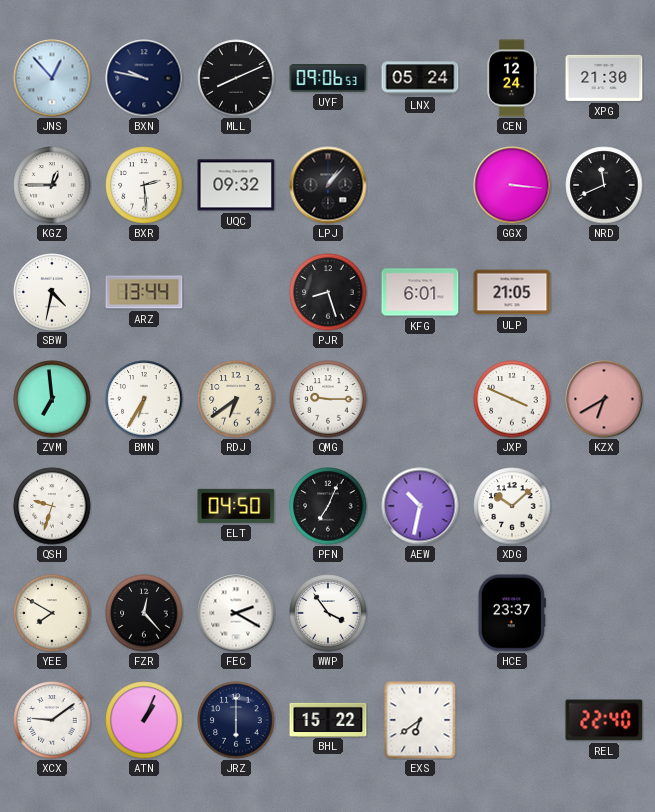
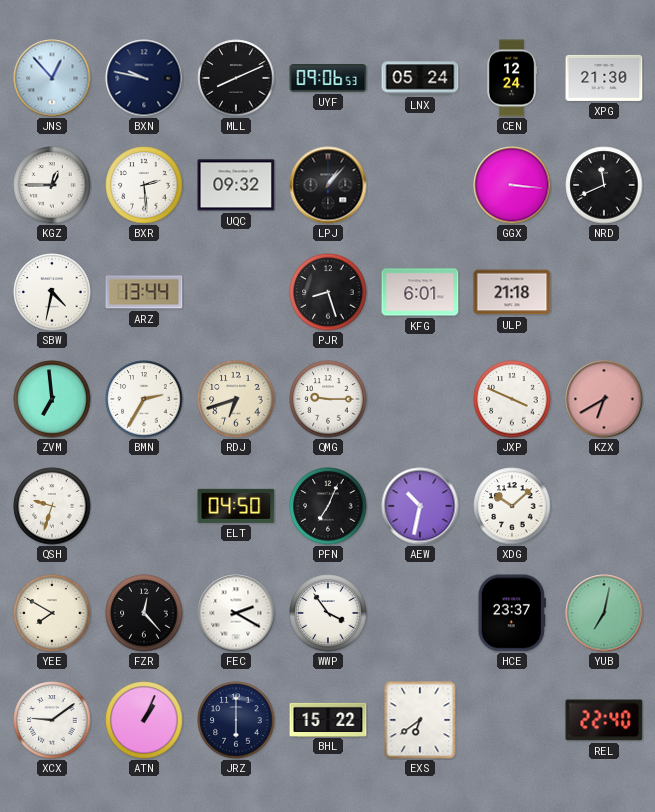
ULP: 21:05 -> 21:18 (512, 292)
BMN: 6:35 -> 2:35 (144, 399)
RDJ: 6:39 -> 6:42 (236, 399)
YUB: none -> 7:02 (604, 613)
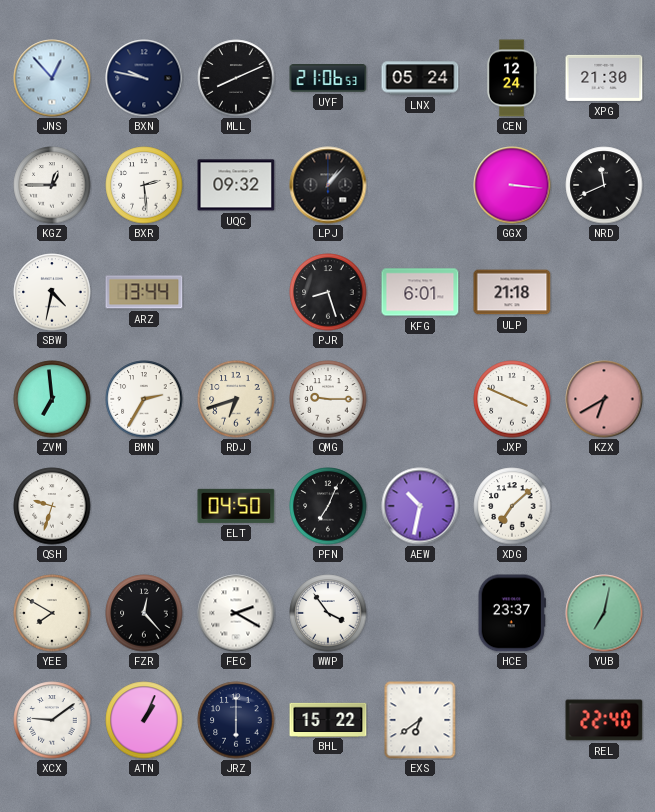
UYF: 09:06 -> 21:06 (328, 79)
XDG: 10:08 -> 7:08 (512, 506)
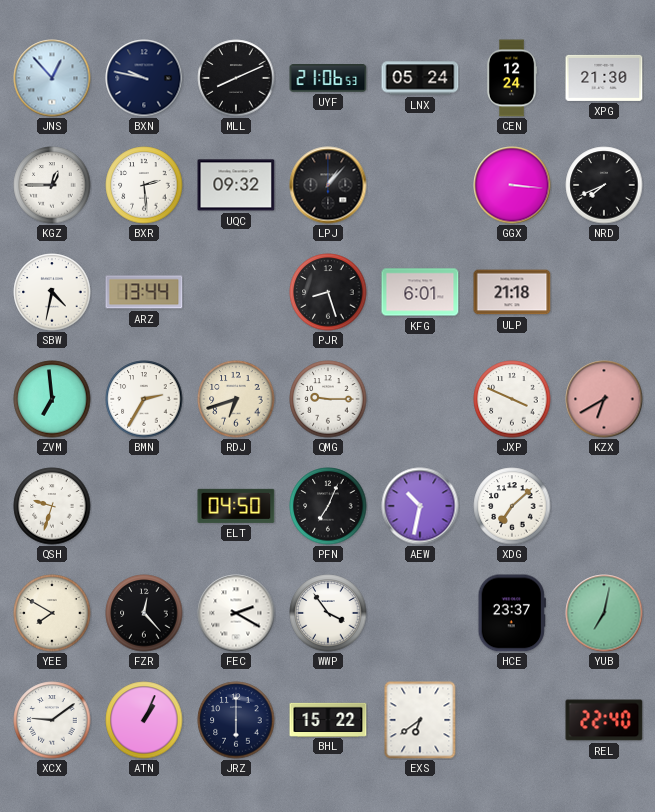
NRD: 11:41 -> 7:41 (604, 185)
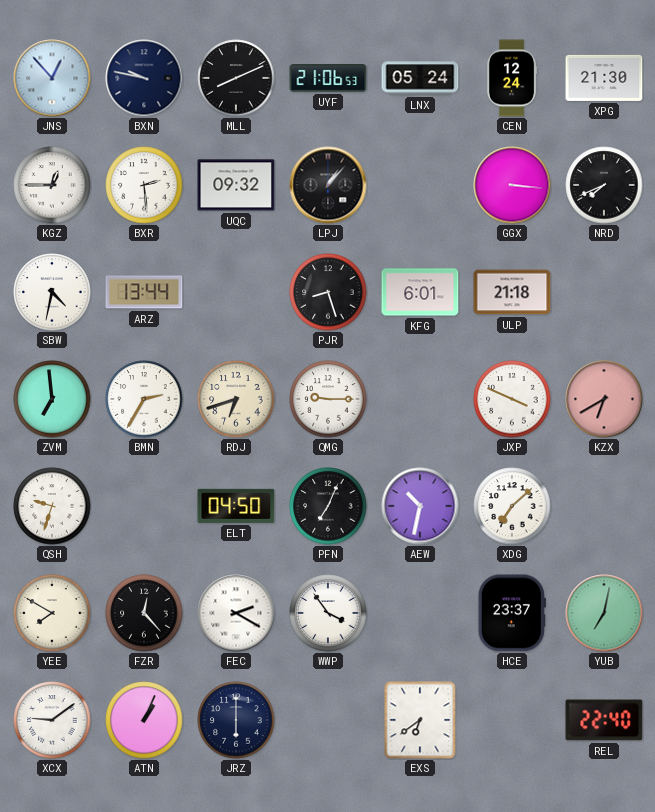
BHL: 15:22 -> none (328, 719)
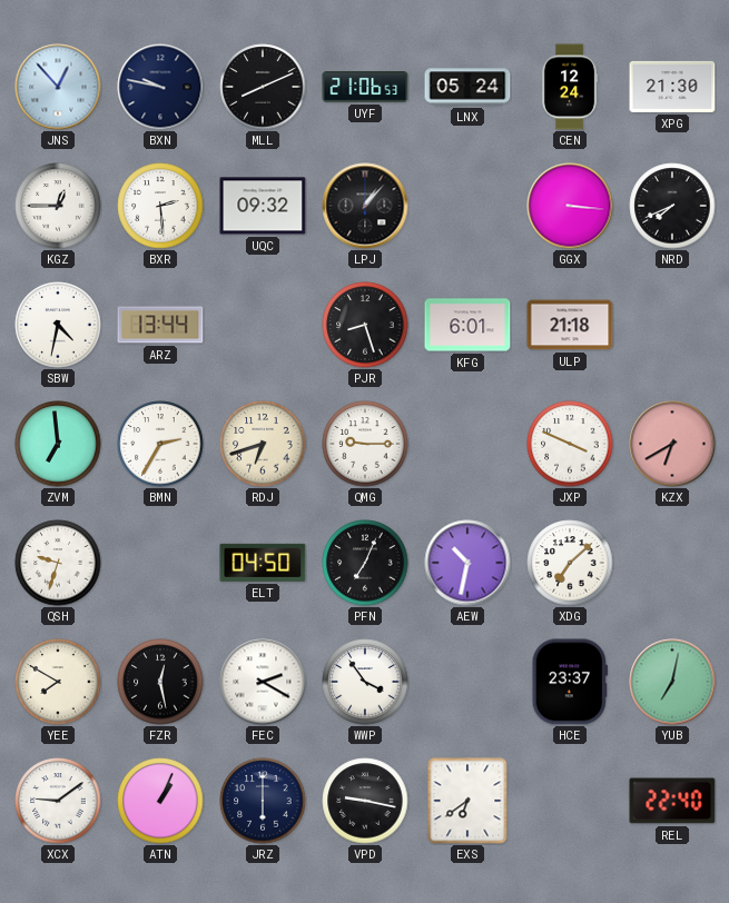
FZR: 12:23 -> 12:28 (160, 682)
VPD: none -> 9:17 (365, 801)
